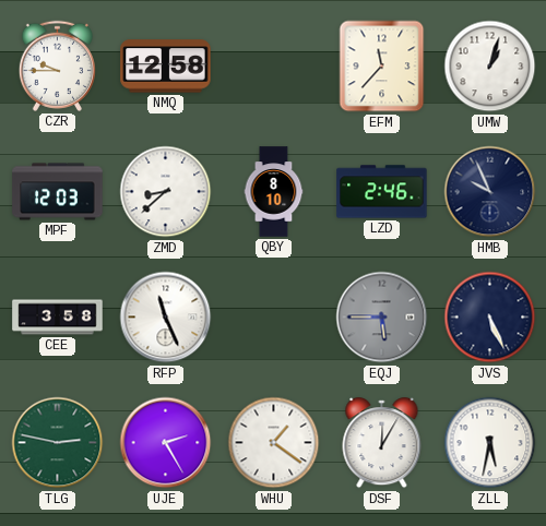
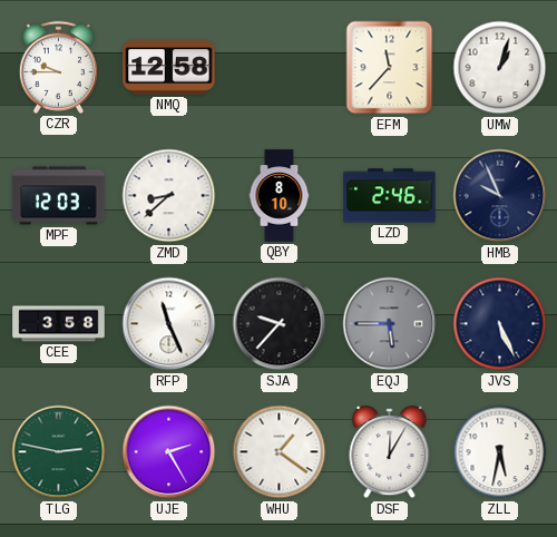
SJA: none -> 9:37 (280, 324)
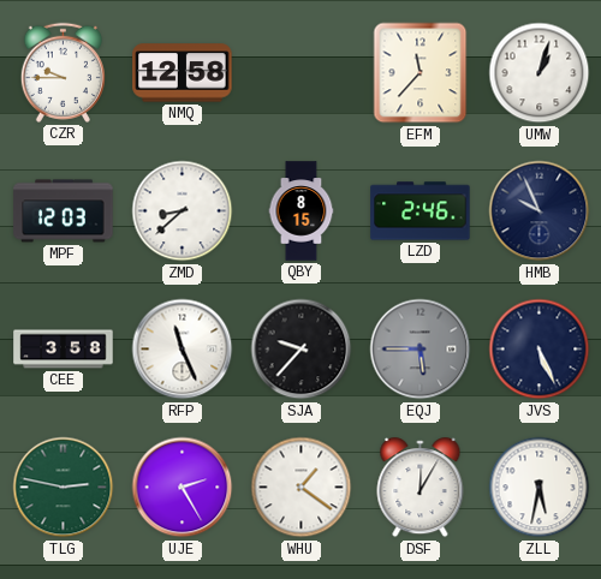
QBY: 8:10 -> 8:15 (302, 211)
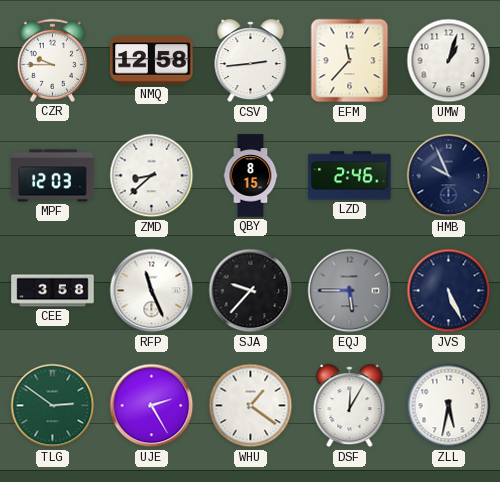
CSV: none -> 2:44 (251, 61)
TLG: 2:47 -> 2:51 (53, 406)
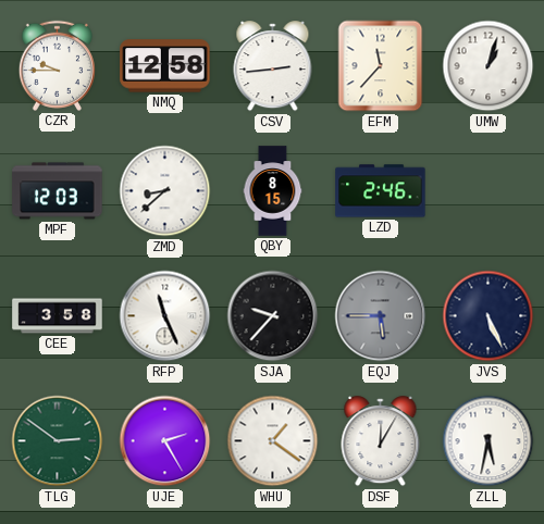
HMB: 9:56 -> none (449, 176)
